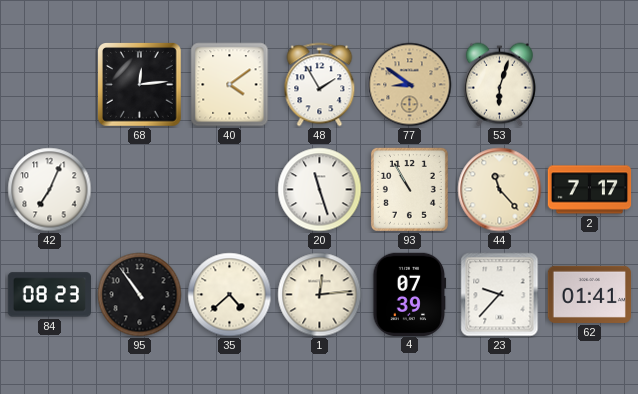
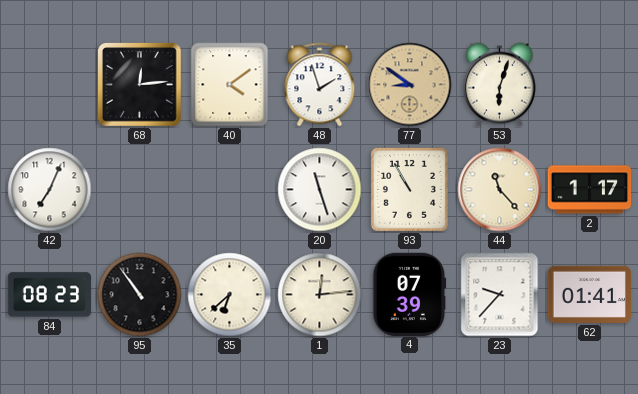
48: 1:55 -> 1:57 (320, 85)
2: 7:17 -> 1:17 (590, 190)
35: 4:38 -> 6:38 (230, 295)
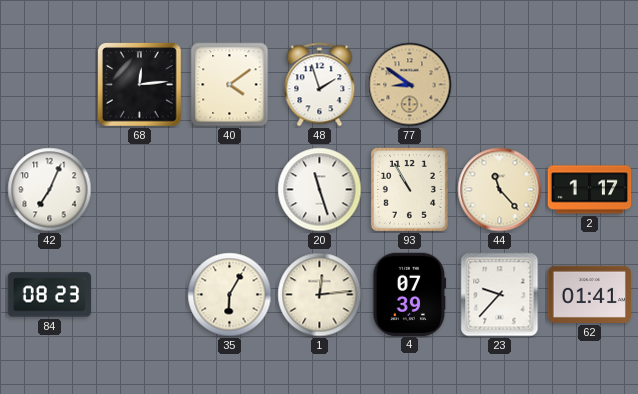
53: 6:03 -> none (499, 85)
95: 10:54 -> none (140, 295)
35: 6:38 -> 6:05 (230, 295)
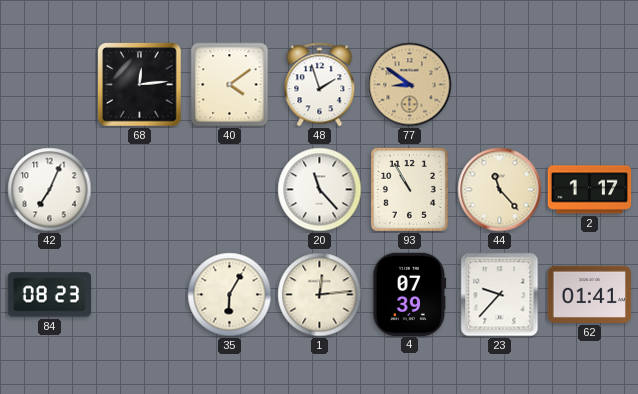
20: 11:27 -> 11:23 (320, 190)
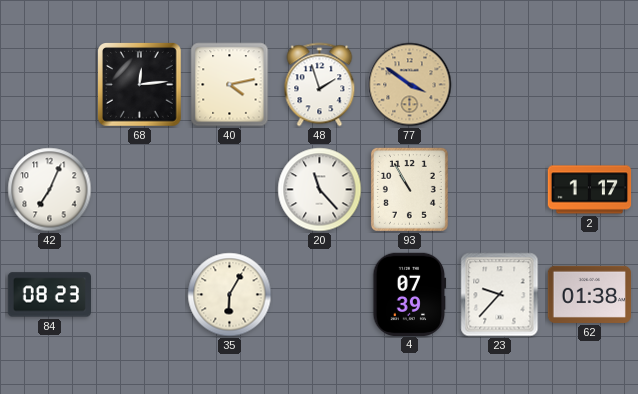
40: 4:09 -> 4:13 (230, 85)
77: 8:51 -> 3:51 (410, 85)
44: 11:23 -> none (500, 190)
1: 12:14 -> none (320, 295)
62: 01:41 -> 01:38 (589, 294)
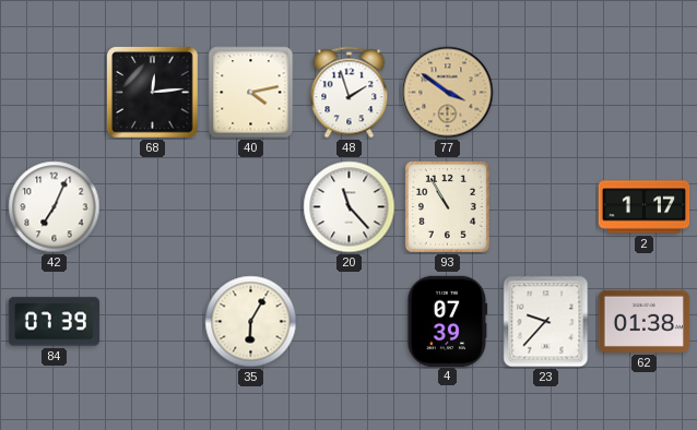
84: 08:23 -> 07:39 (54, 322)
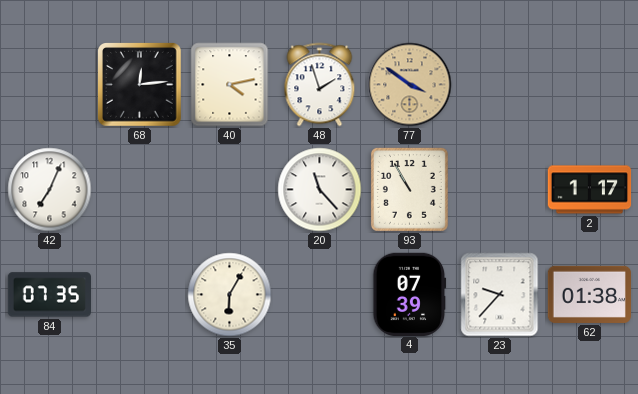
84: 07:39 -> 07:35 (49, 295)
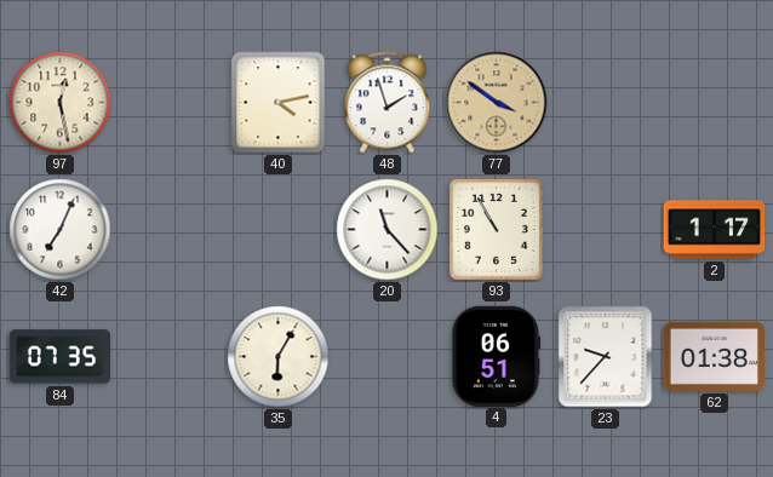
97: none -> 12:28 (61, 103)
68: 12:14 -> none (140, 85)
4: 07:39 -> 06:51 (497, 356)
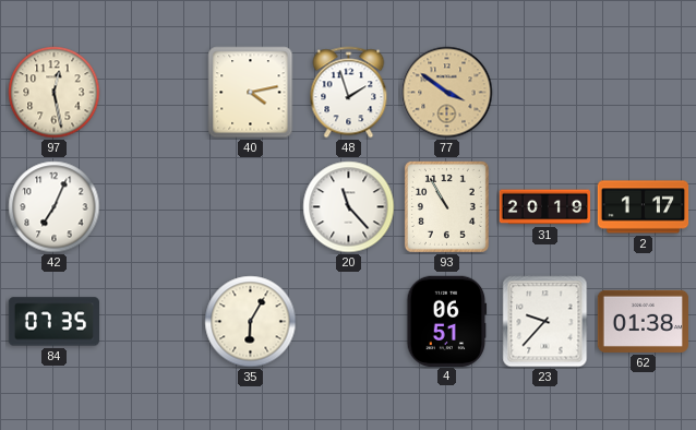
31: none -> 20:19 (545, 207)
